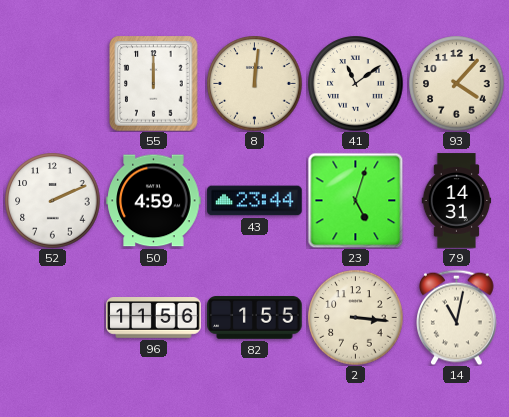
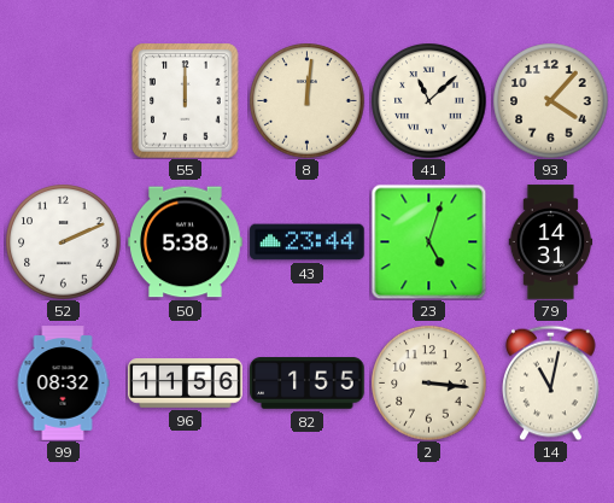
41: 11:09 -> 11:08 (428, 100)
50: 4:59 -> 5:38 (186, 242)
99: none -> 08:32 (63, 384)
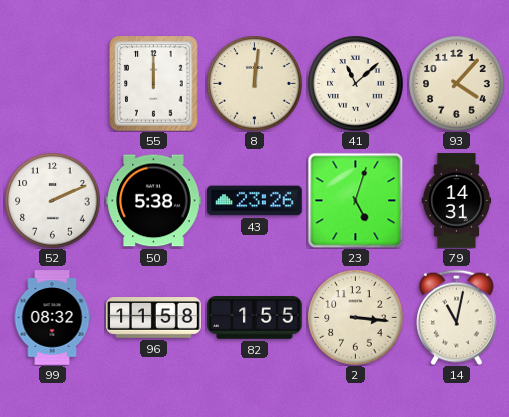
43: 23:44 -> 23:26 (255, 201)
96: 11:56 -> 11:58 (154, 318)
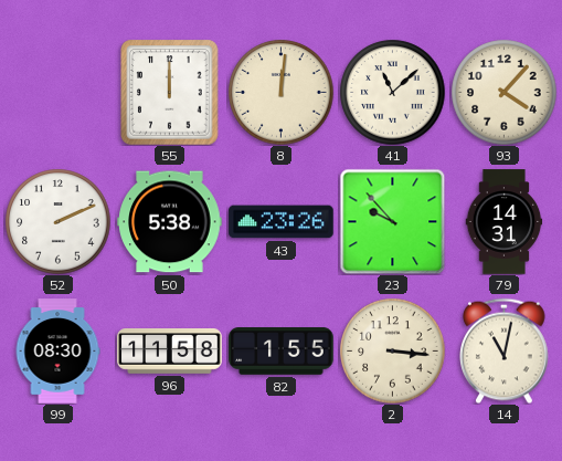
23: 5:03 -> 9:53 (392, 221)
99: 08:32 -> 08:30 (57, 352)
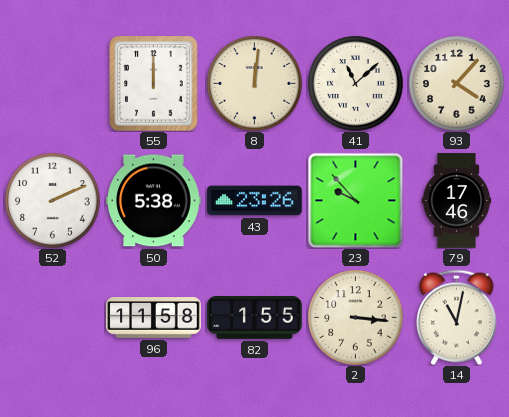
79: 14:31 -> 17:46 (457, 201)
99: 08:30 -> none (57, 352)
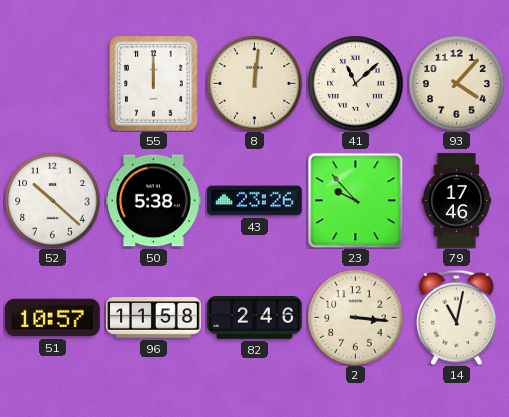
52: 2:11 -> 10:22 (52, 200)
51: none -> 10:57 (53, 318)
82: 1:55 -> 2:46 (255, 318)
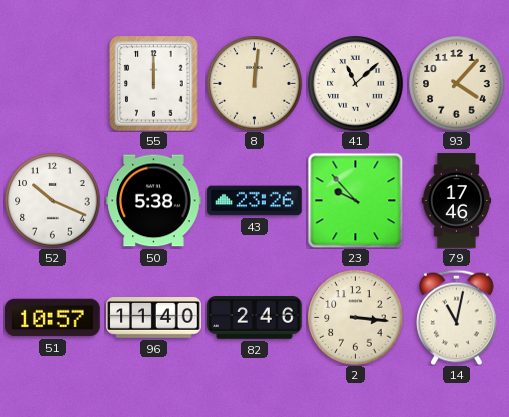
52: 10:22 -> 10:19 (52, 200)
96: 11:58 -> 11:40 (154, 318)
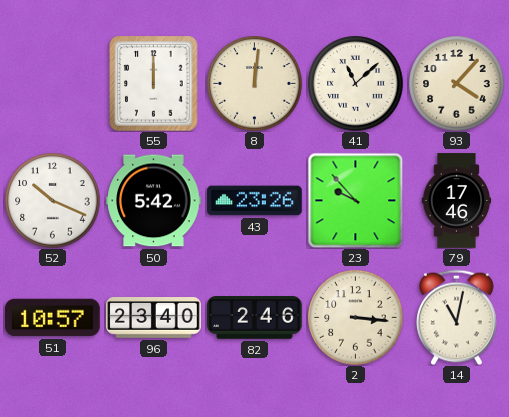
50: 5:38 -> 5:42 (154, 201)
96: 11:40 -> 23:40 (154, 318)
